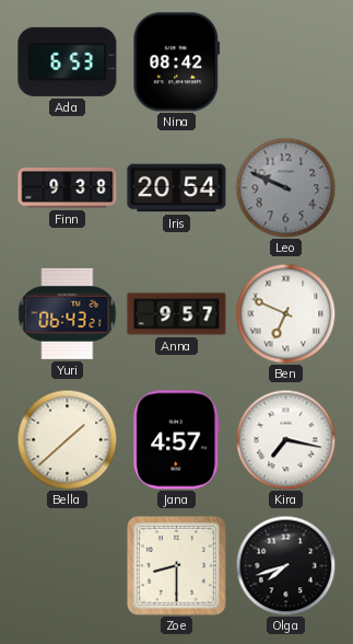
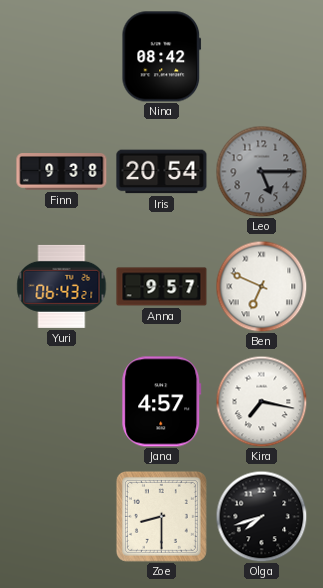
Ada: 6:53 -> none (68, 61)
Leo: 9:49 -> 5:15 (261, 171)
Bella: 1:38 -> none (67, 439)
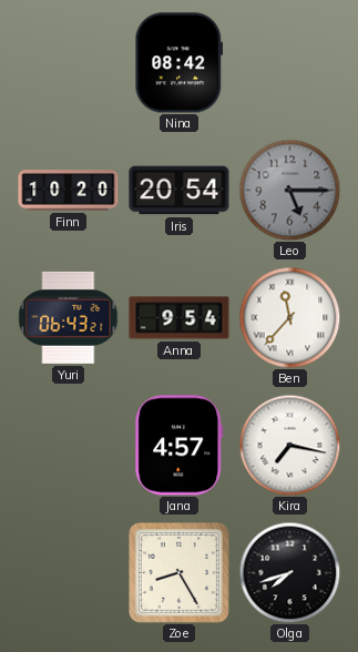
Finn: 9:38 -> 10:20 (69, 191)
Anna: 9:57 -> 9:54 (180, 318)
Ben: 6:49 -> 11:37 (289, 317)
Zoe: 8:30 -> 8:25 (178, 572)
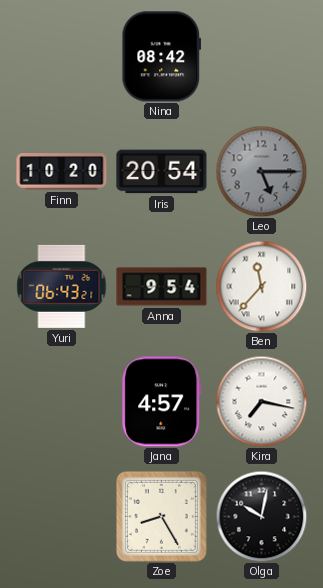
Olga: 7:42 -> 10:02 (261, 516)
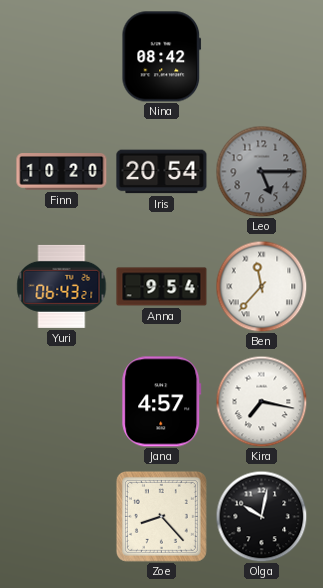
Zoe: 8:25 -> 8:23 (161, 516)
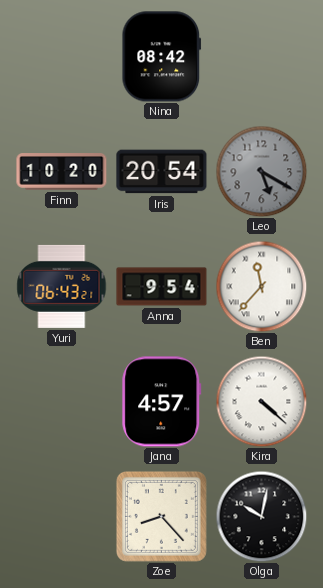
Leo: 5:15 -> 5:20 (261, 171)
Kira: 7:17 -> 4:22 (261, 401)
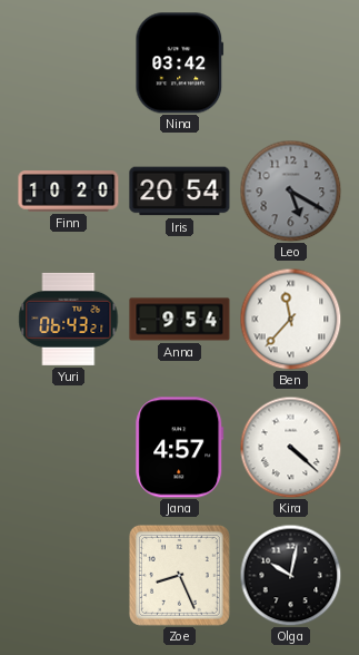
Nina: 08:42 -> 03:42 (180, 63)
Zoe: 8:23 -> 8:26 (179, 575)
